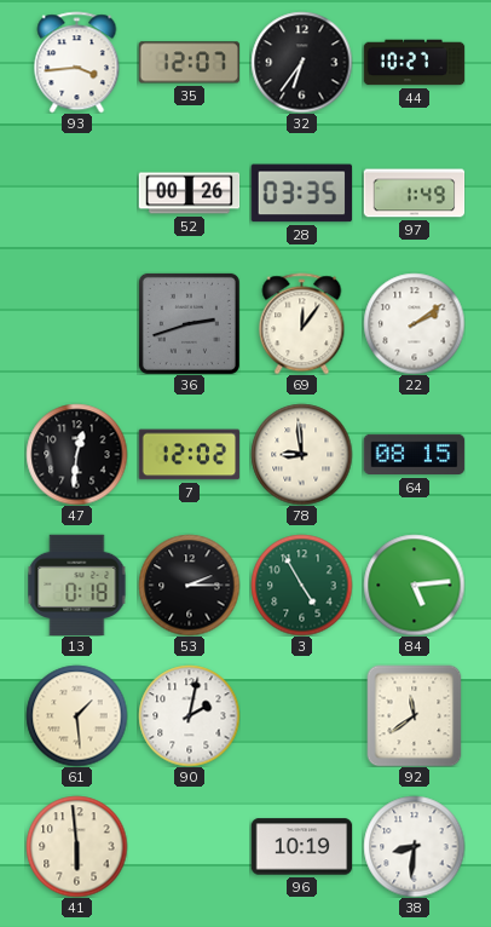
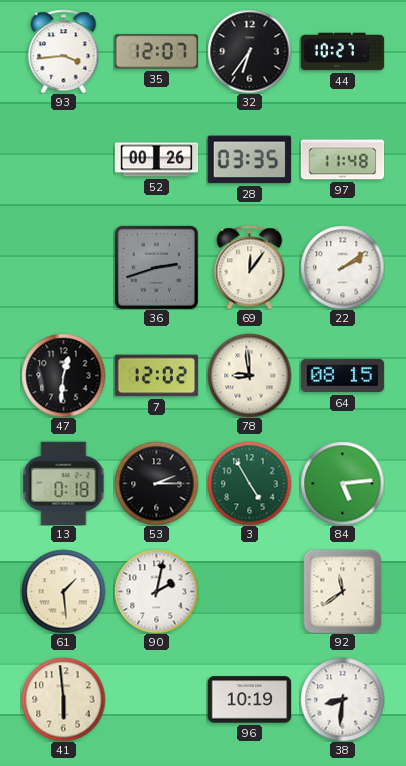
97: 1:49 -> 11:48 (342, 160)
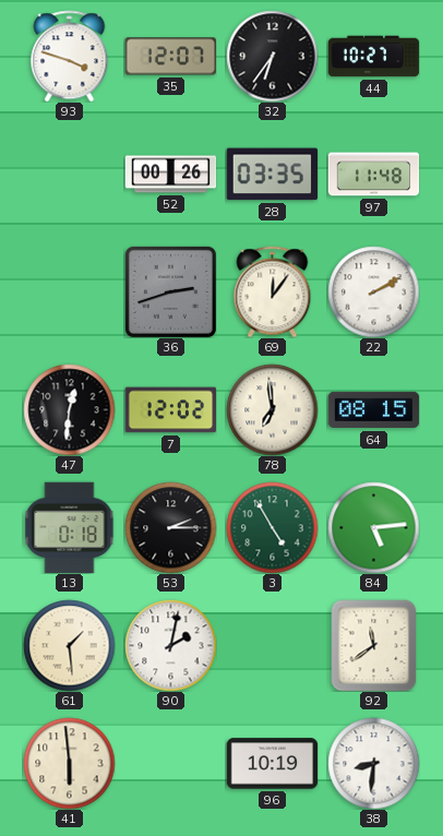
93: 3:44 -> 3:48 (70, 56)
22: 2:09 -> 2:10 (373, 291)
78: 8:59 -> 6:59 (272, 409)
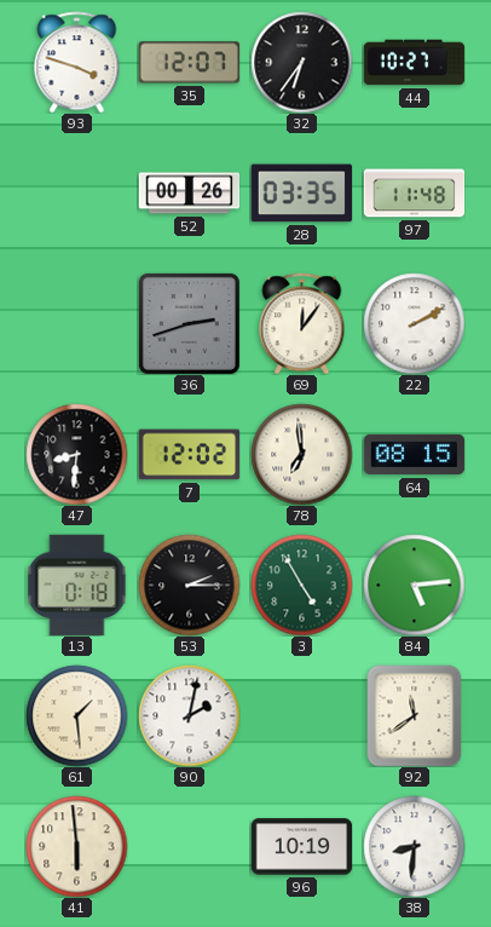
47: 12:31 -> 8:31 (76, 454)
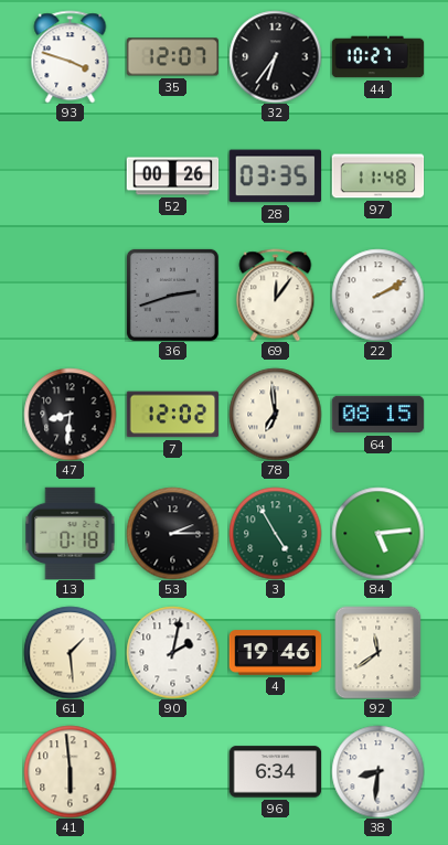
4: none -> 19:46 (275, 653)
96: 10:19 -> 6:34 (275, 772)
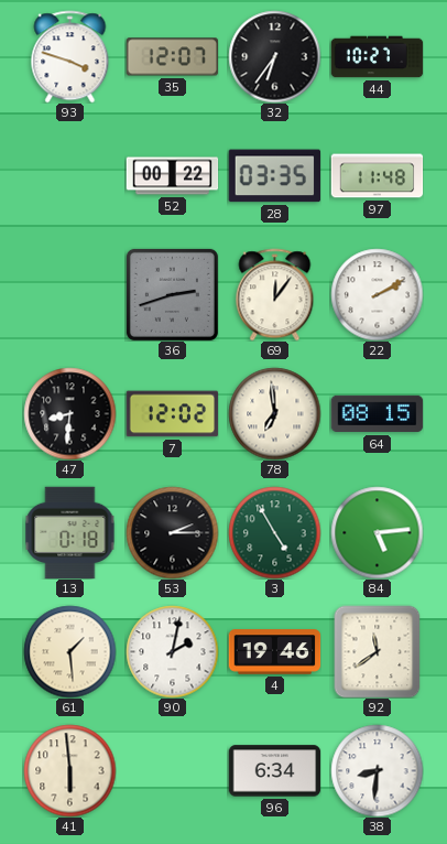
52: 00:26 -> 00:22 (172, 176)
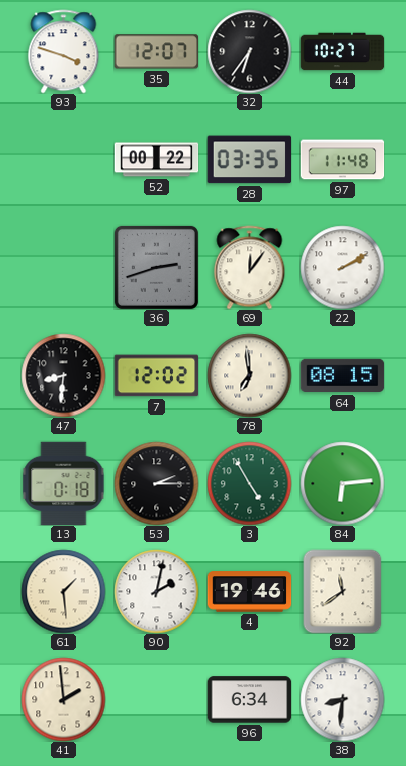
84: 5:14 -> 6:14 (342, 483)
41: 5:59 -> 1:59 (63, 699)
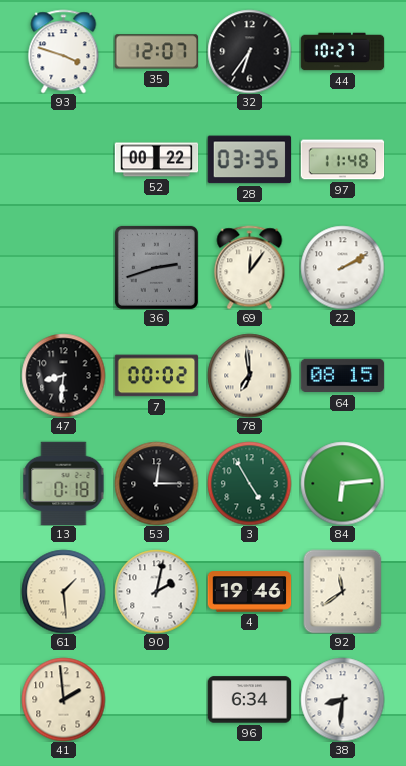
7: 12:02 -> 00:02 (156, 376)
53: 2:15 -> 12:15 (156, 483)
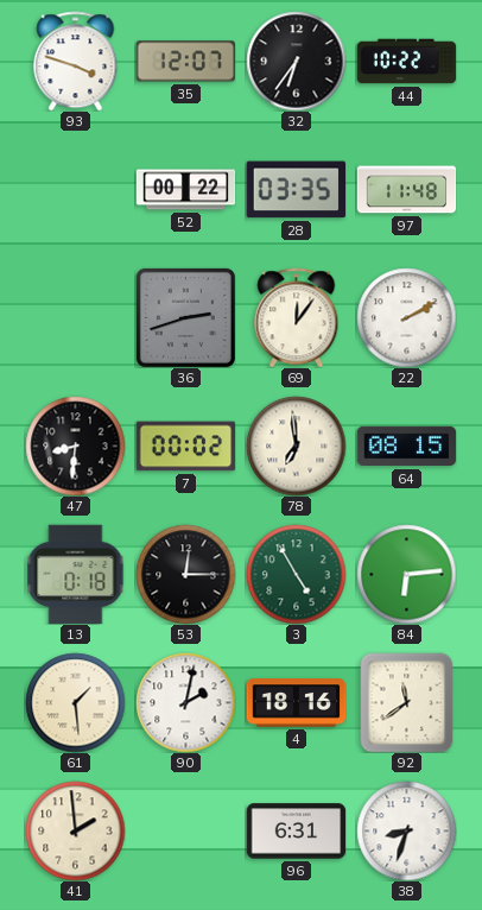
44: 10:27 -> 10:22 (406, 62)
4: 19:46 -> 18:16 (296, 703)
96: 6:34 -> 6:31 (296, 832)
38: 8:31 -> 8:33 (406, 830)
